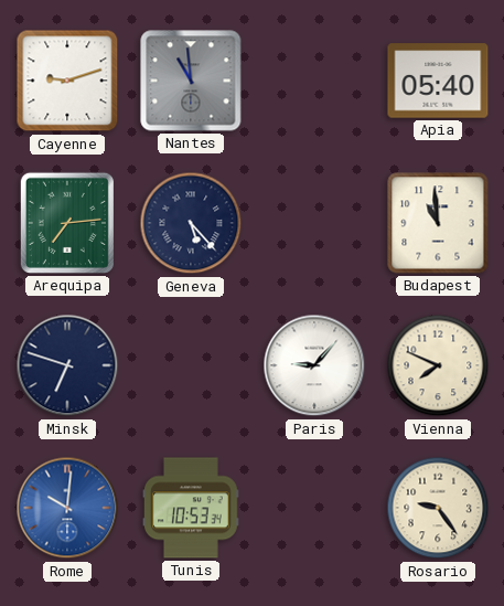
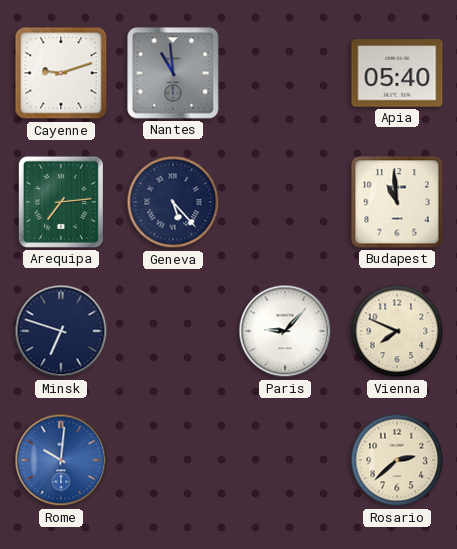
Tunis: 10:53 -> none (192, 508)
Rosario: 9:24 -> 2:38 (397, 460)
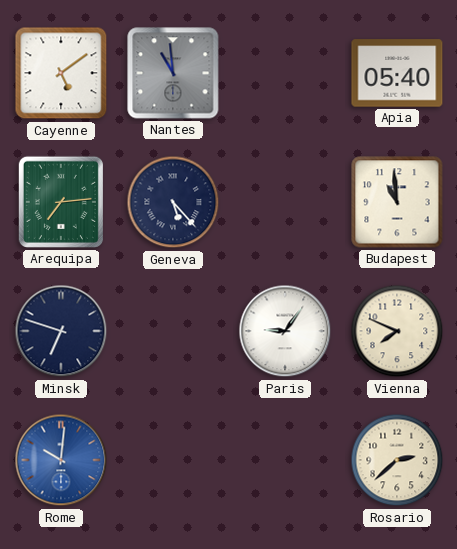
Cayenne: 9:12 -> 5:09 (61, 73)
Paris: 9:07 -> 9:06 (285, 331)
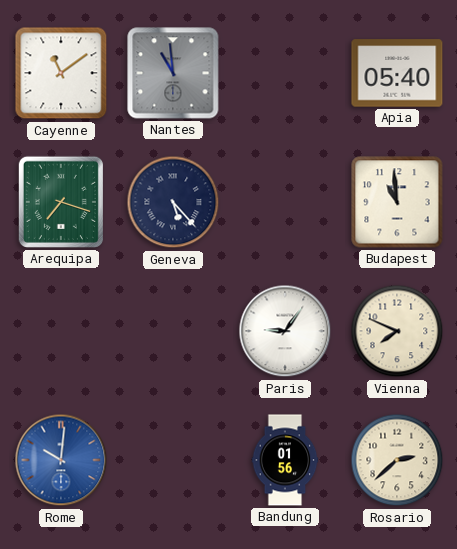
Cayenne: 5:09 -> 11:09 (61, 73)
Arequipa: 7:14 -> 7:18 (61, 202)
Minsk: 6:48 -> none (61, 331)
Bandung: none -> 01:56 (285, 460)
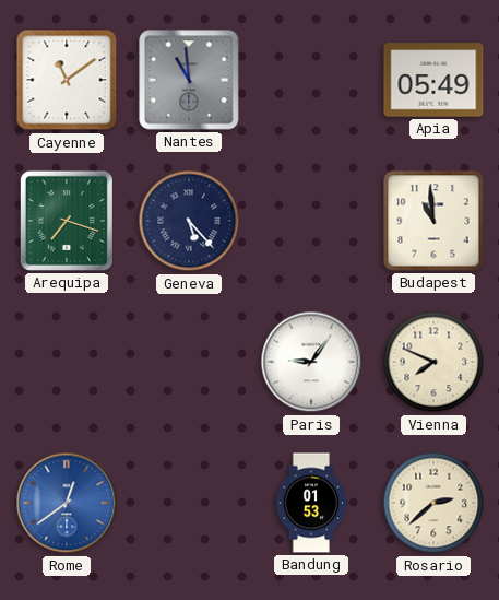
Apia: 05:40 -> 05:49 (433, 80)
Rome: 10:01 -> 12:39 (67, 503)
Bandung: 01:56 -> 01:53 (311, 503)
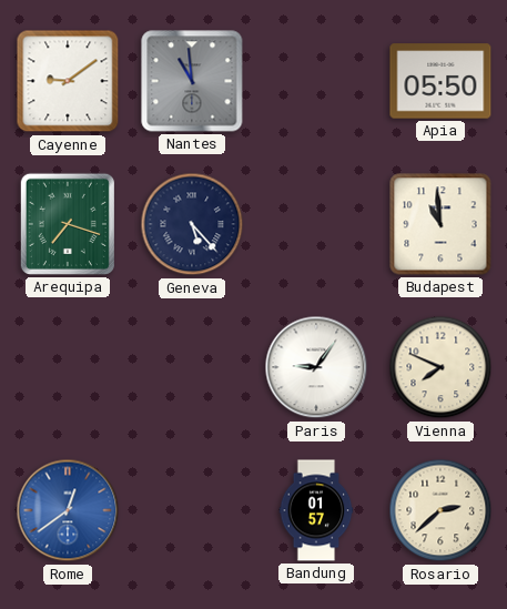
Cayenne: 11:09 -> 9:09 (68, 81)
Apia: 05:49 -> 05:50 (440, 81)
Bandung: 01:53 -> 01:57 (316, 510)
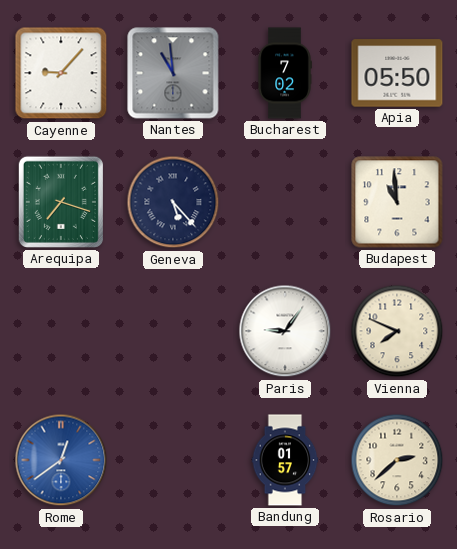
Cayenne: 9:09 -> 9:07 (61, 73)
Bucharest: none -> 7:02 (285, 73)
